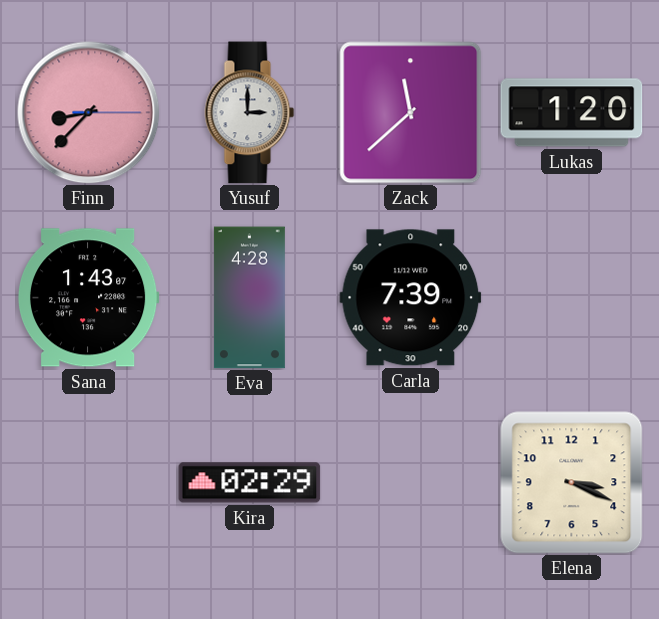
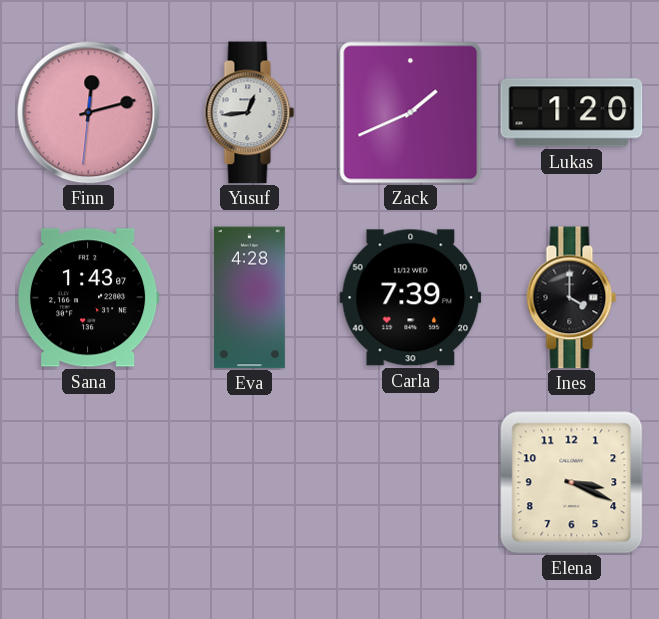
Finn: 8:37 -> 12:12 (89, 113)
Yusuf: 3:00 -> 12:44 (250, 113)
Zack: 11:38 -> 1:41 (411, 113)
Ines: none -> 4:00 (572, 298)
Kira: 02:29 -> none (250, 483)
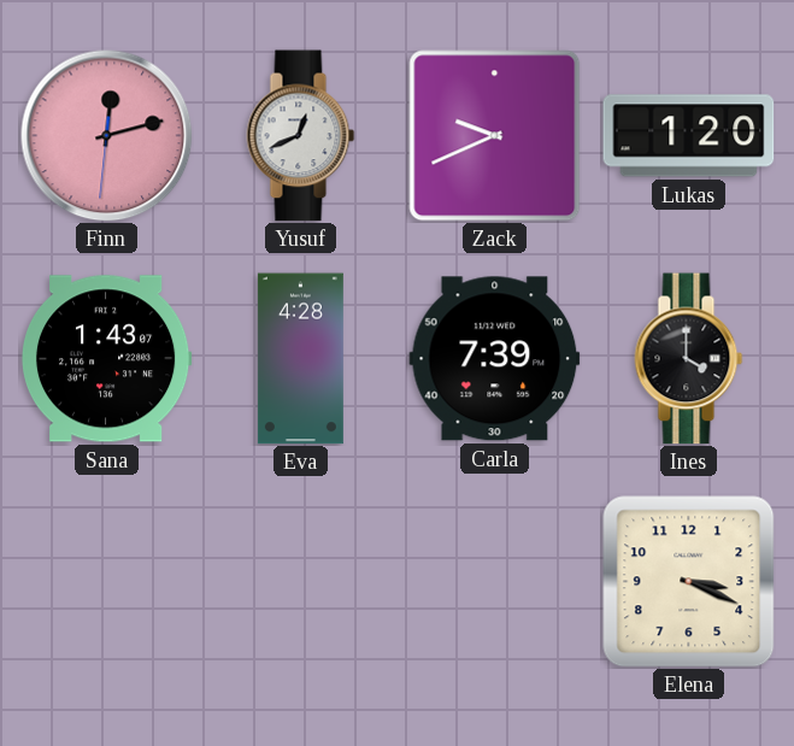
Yusuf: 12:44 -> 12:41 (301, 136)
Zack: 1:41 -> 9:41 (495, 136)
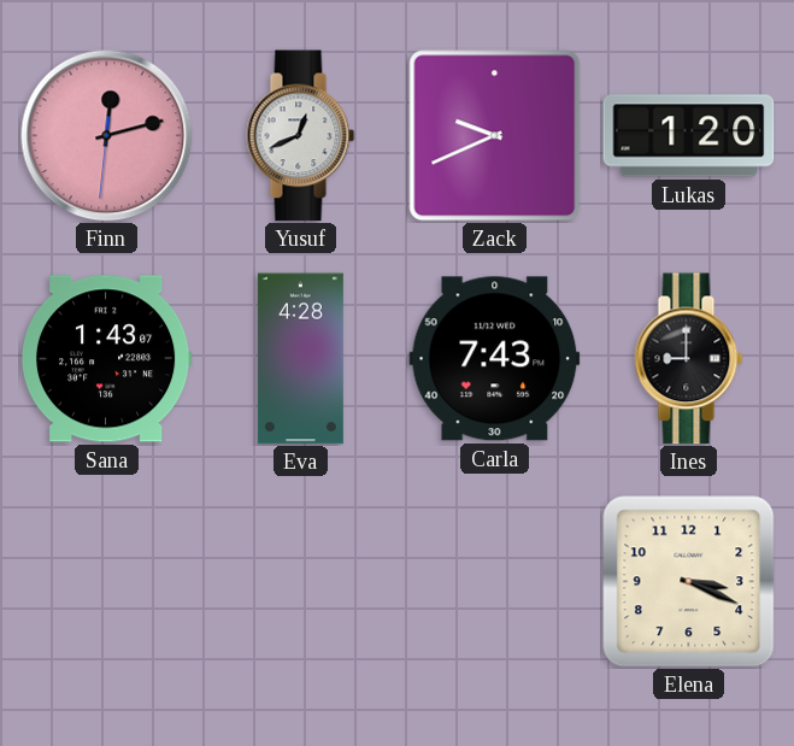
Carla: 7:39 -> 7:43 (495, 359)
Ines: 4:00 -> 9:00 (689, 359)
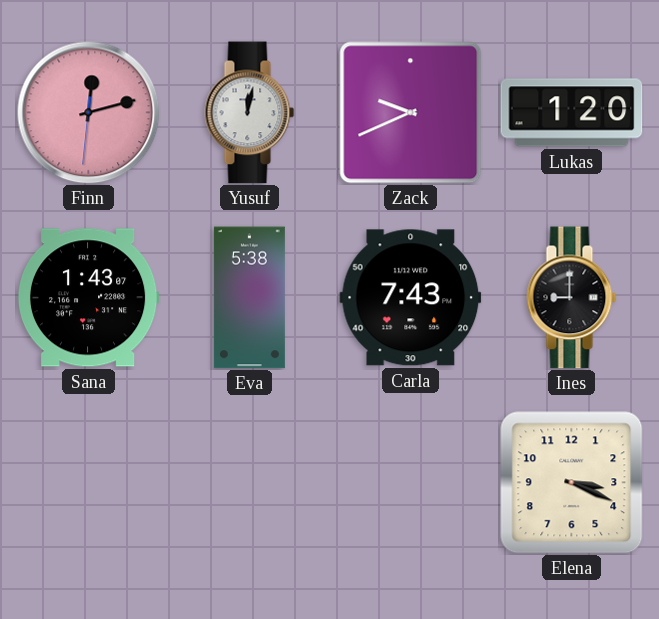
Yusuf: 12:41 -> 12:02 (250, 113)
Eva: 4:28 -> 5:38 (249, 298)
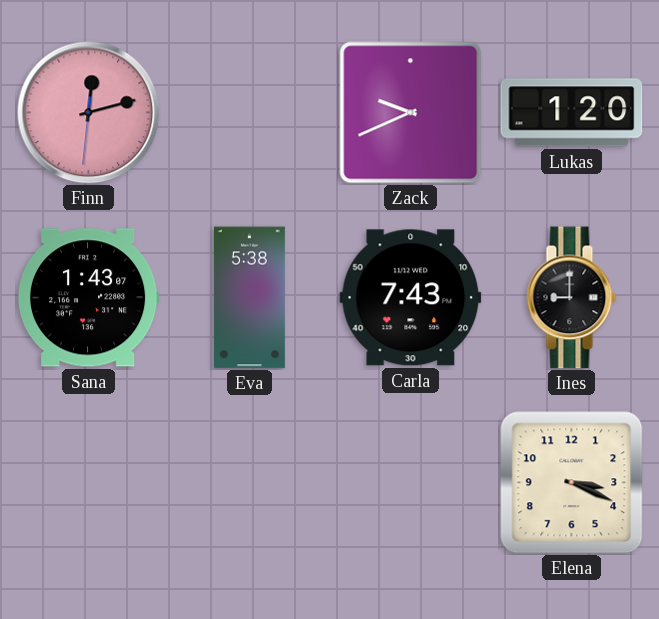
Yusuf: 12:02 -> none (250, 113)
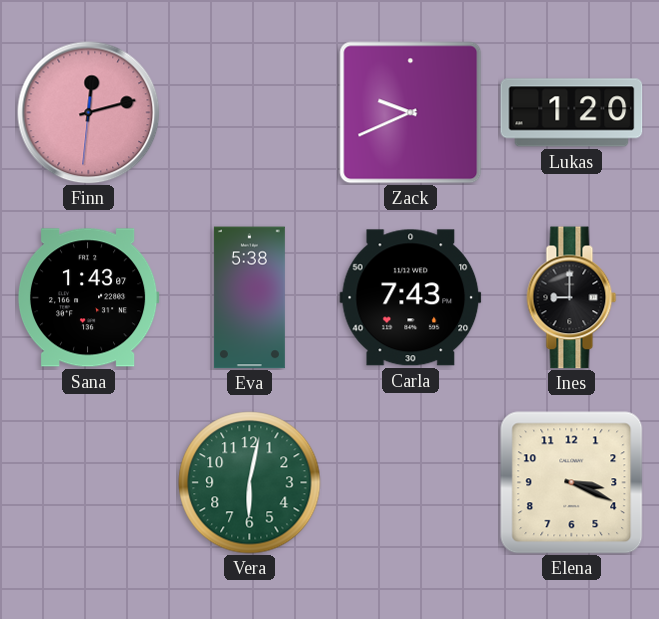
Vera: none -> 6:02 (250, 483)
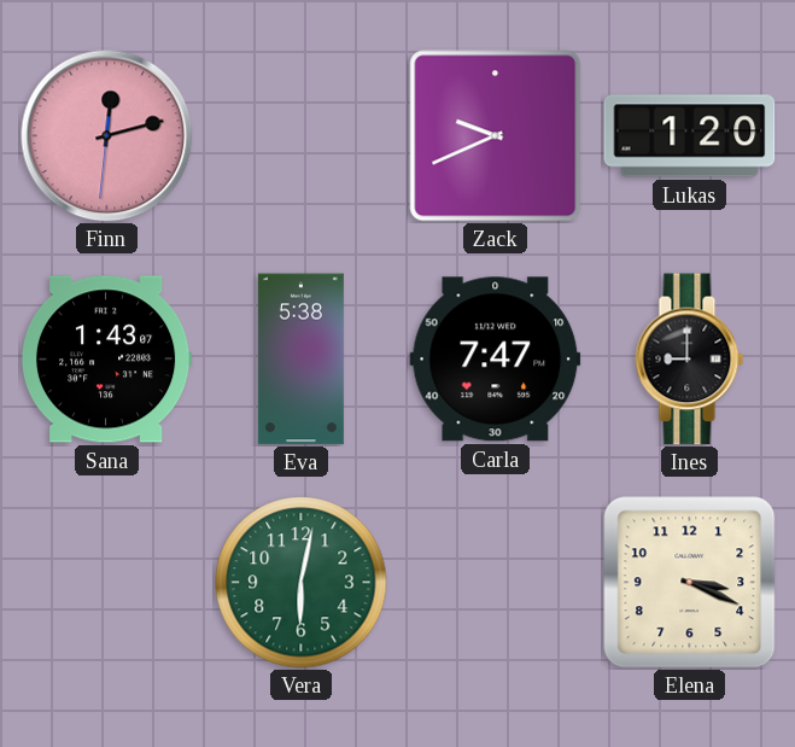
Carla: 7:43 -> 7:47 (496, 360)
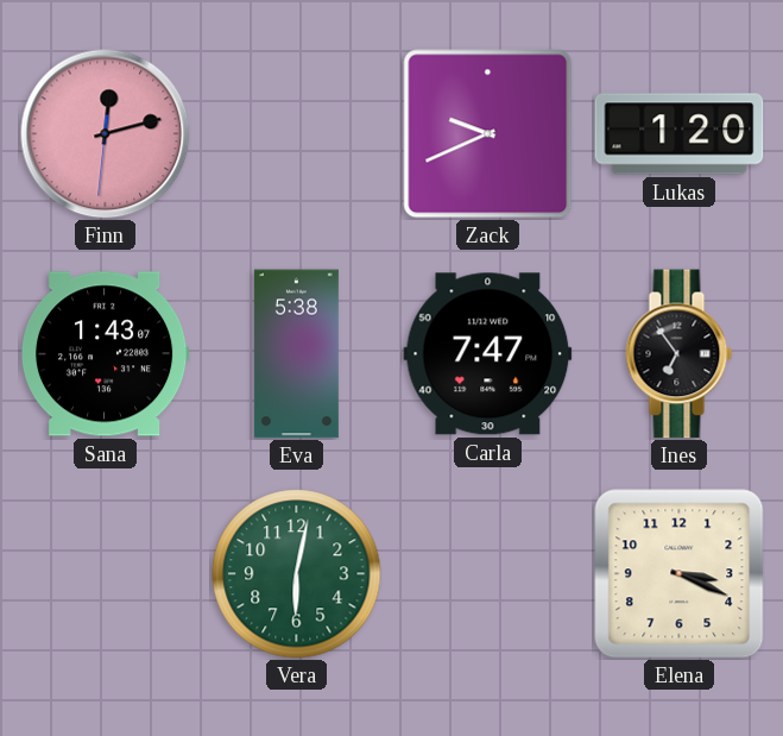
Ines: 9:00 -> 6:54 (680, 354)
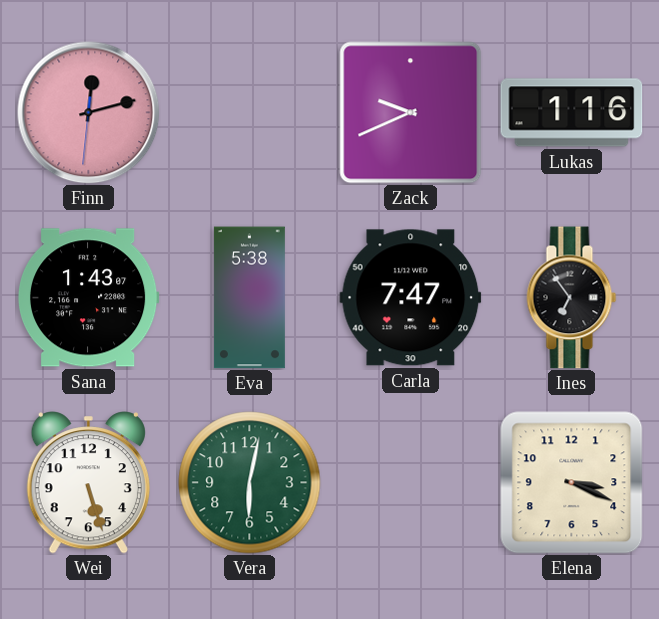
Lukas: 1:20 -> 1:16 (572, 113)
Wei: none -> 5:27 (88, 483)
